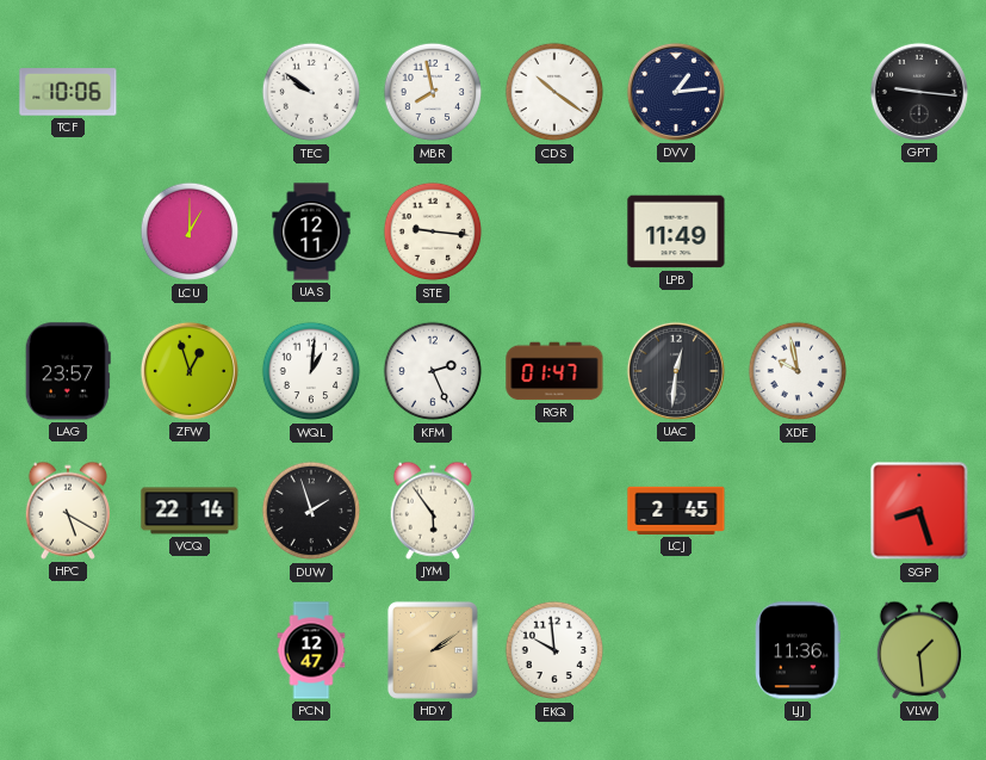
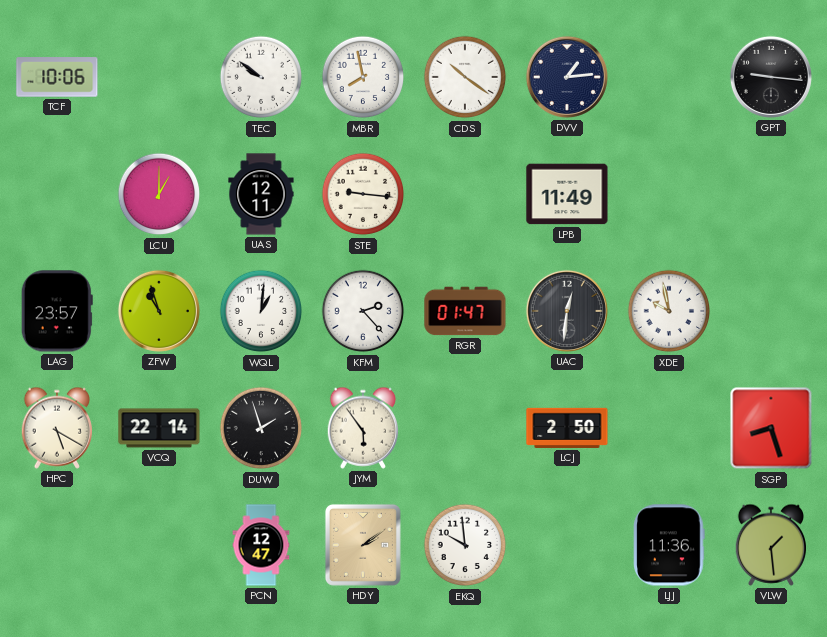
ZFW: 12:57 -> 10:57 (159, 311)
KFM: 2:26 -> 2:23 (363, 311)
LCJ: 2:45 -> 2:50 (567, 428)
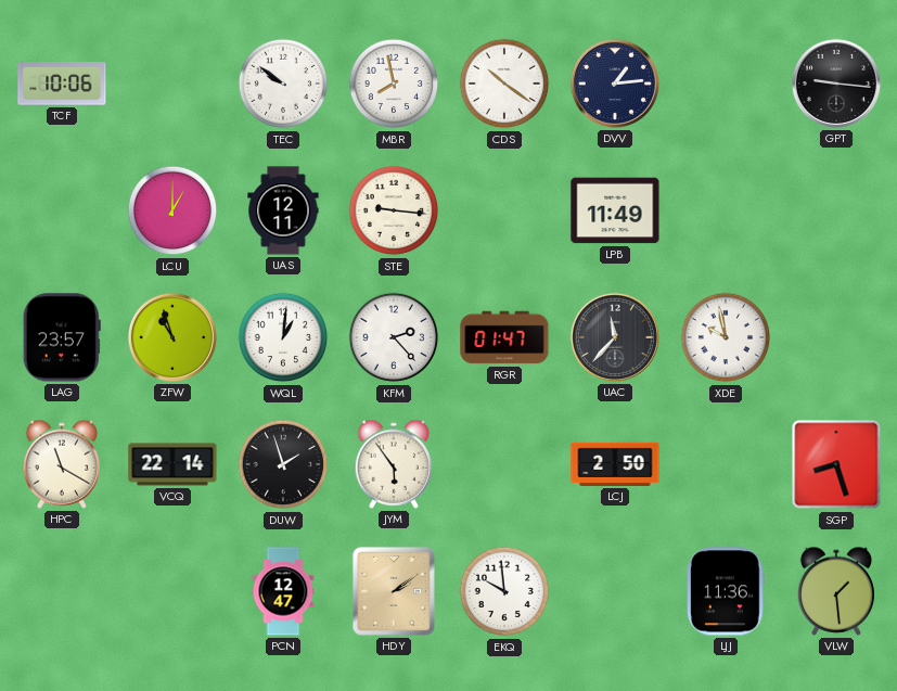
UAC: 12:31 -> 11:37 (615, 337)
HPC: 5:20 -> 11:20 (61, 464)
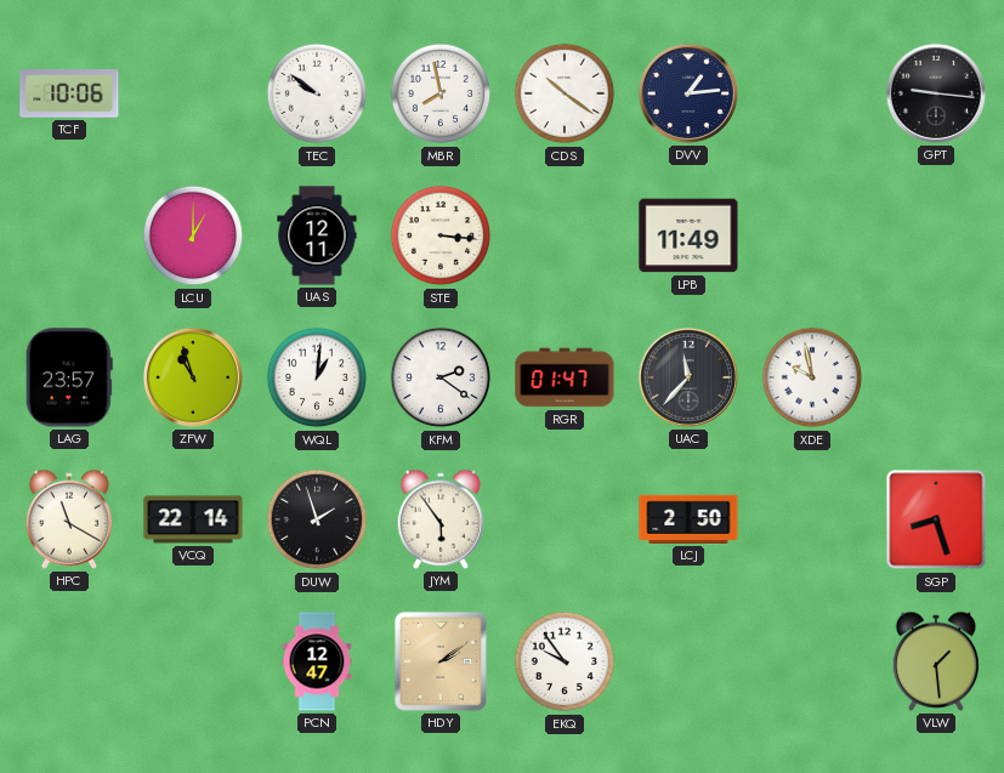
STE: 9:16 -> 3:16 (441, 235)
KFM: 2:23 -> 2:21 (441, 377)
EKQ: 9:59 -> 9:54 (565, 661)
LJJ: 11:36 -> none (726, 591)
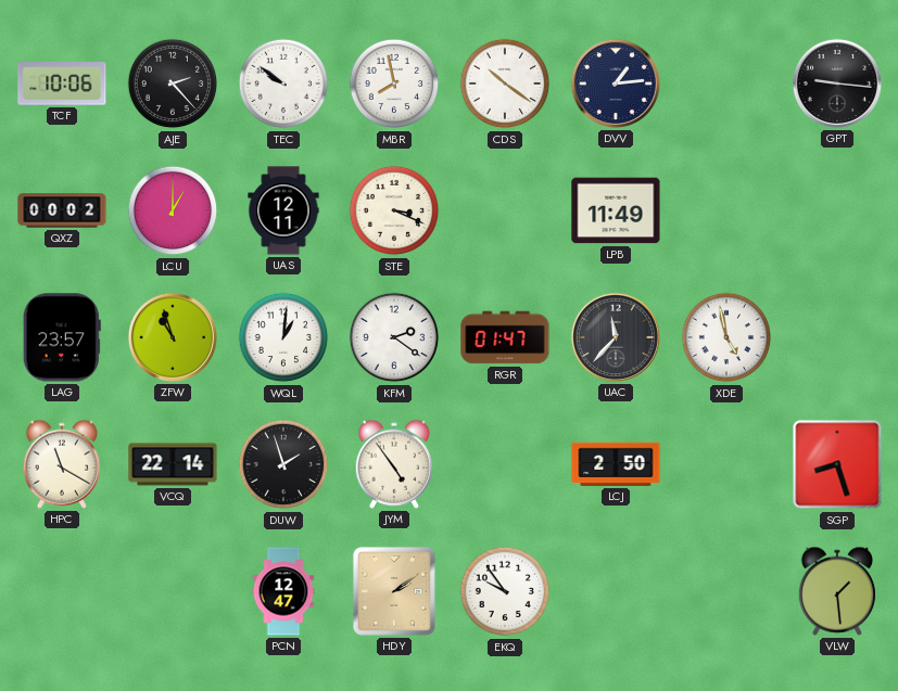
AJE: none -> 2:23 (173, 84)
QXZ: none -> 00:02 (62, 210)
STE: 3:16 -> 3:19 (394, 210)
XDE: 9:58 -> 4:58 (726, 337)
JYM: 5:54 -> 4:54 (393, 464)
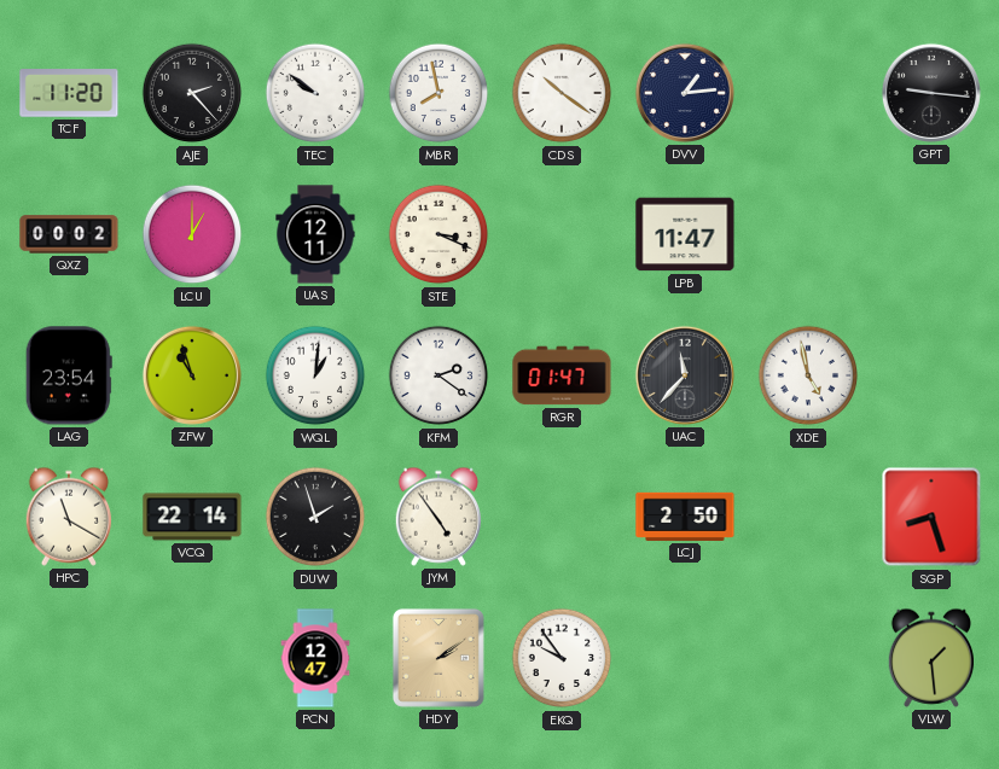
TCF: 10:06 -> 11:20 (69, 93)
LPB: 11:49 -> 11:47 (685, 234)
LAG: 23:57 -> 23:54 (69, 375)
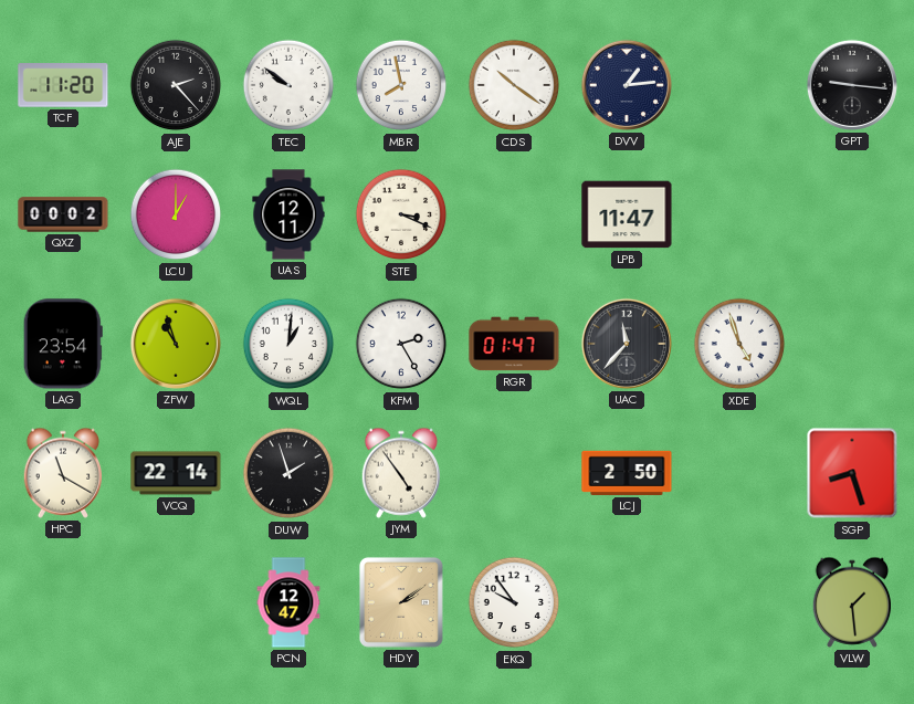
KFM: 2:21 -> 2:25 (401, 344)
XDE: 4:58 -> 4:57 (739, 344)
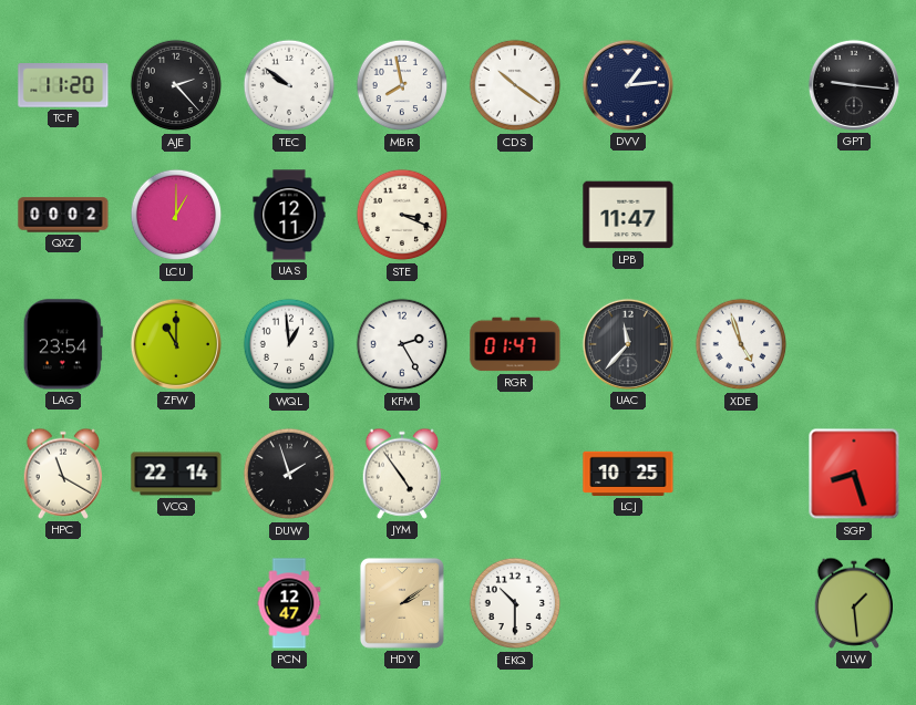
ZFW: 10:57 -> 11:00 (176, 344)
WQL: 1:01 -> 12:59 (289, 344)
LCJ: 2:50 -> 10:25 (628, 474)
EKQ: 9:54 -> 10:30 (515, 603)
